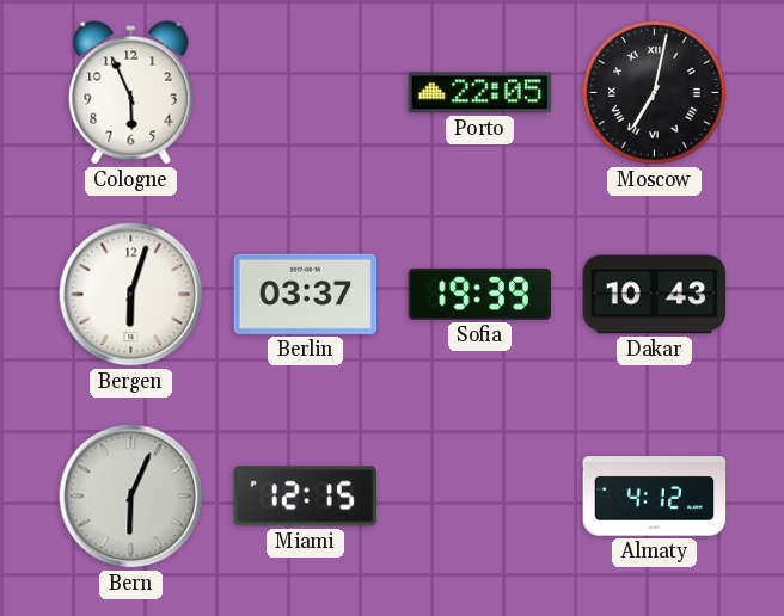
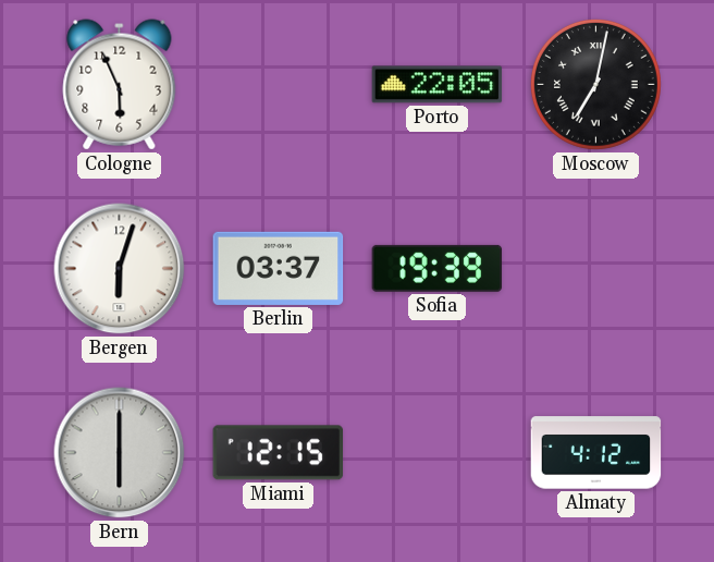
Dakar: 10:43 -> none (655, 295)
Bern: 6:04 -> 6:00 (120, 453)
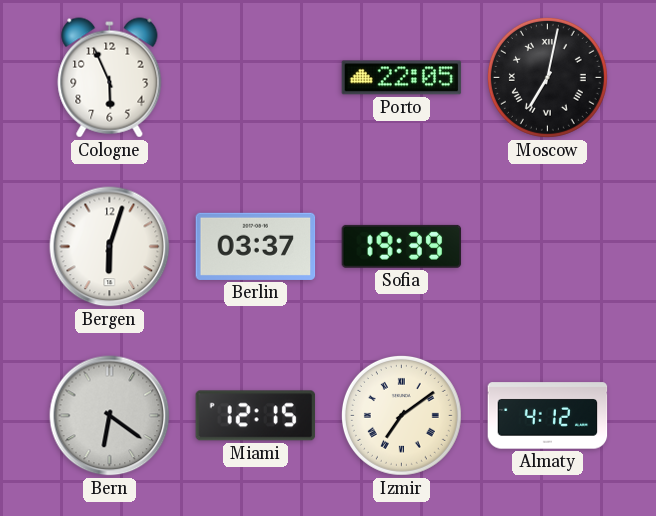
Bern: 6:00 -> 6:21 (110, 416)
Izmir: none -> 7:09 (401, 415)
